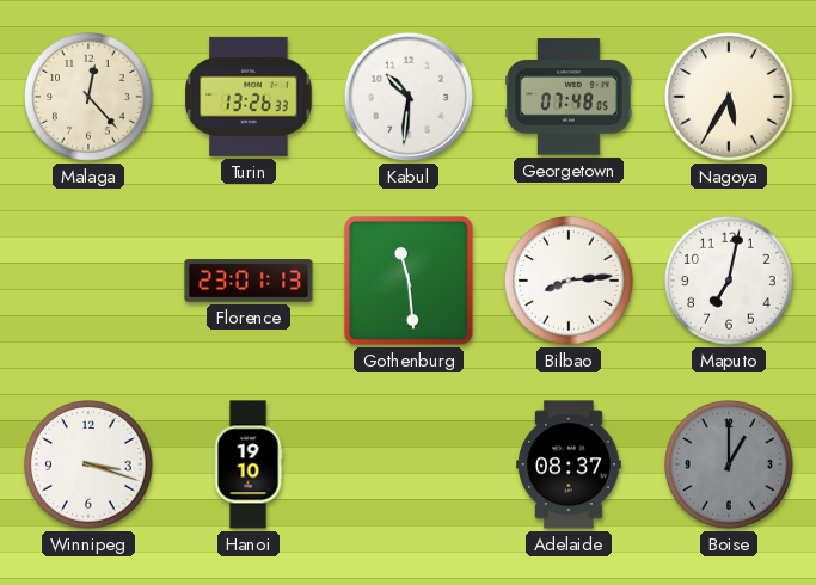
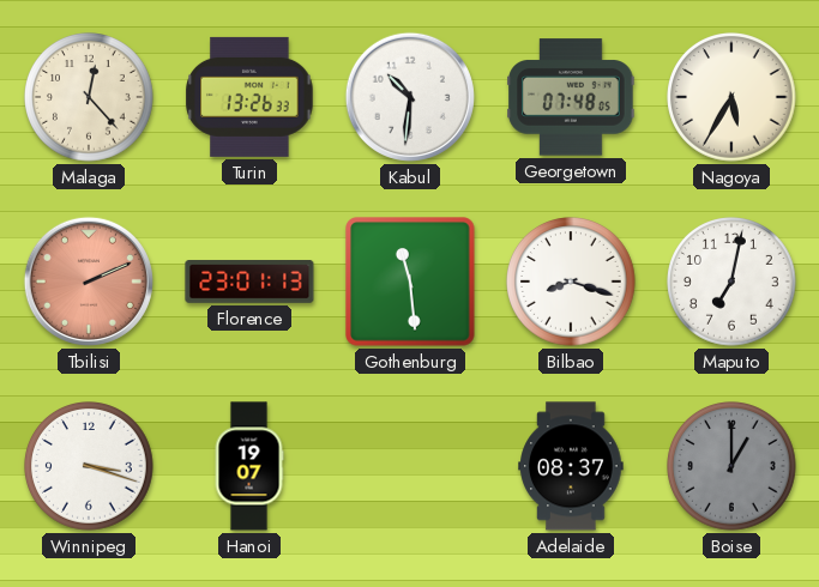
Tbilisi: none -> 2:11 (89, 282)
Bilbao: 8:14 -> 8:18 (571, 282)
Hanoi: 19:10 -> 19:07 (249, 466)
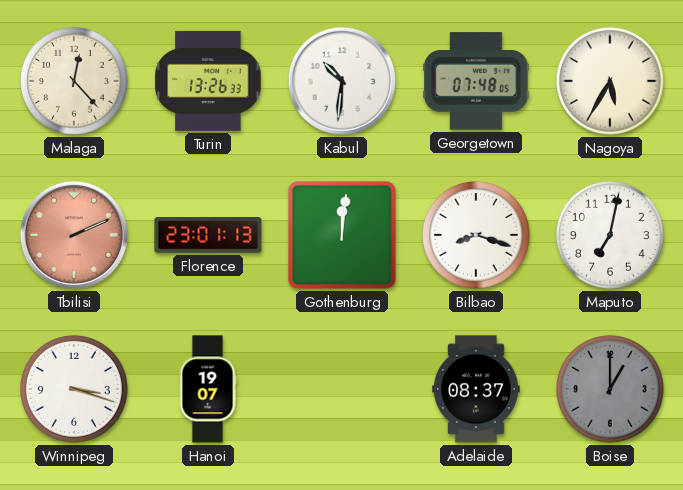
Gothenburg: 11:29 -> 12:01 (342, 235)
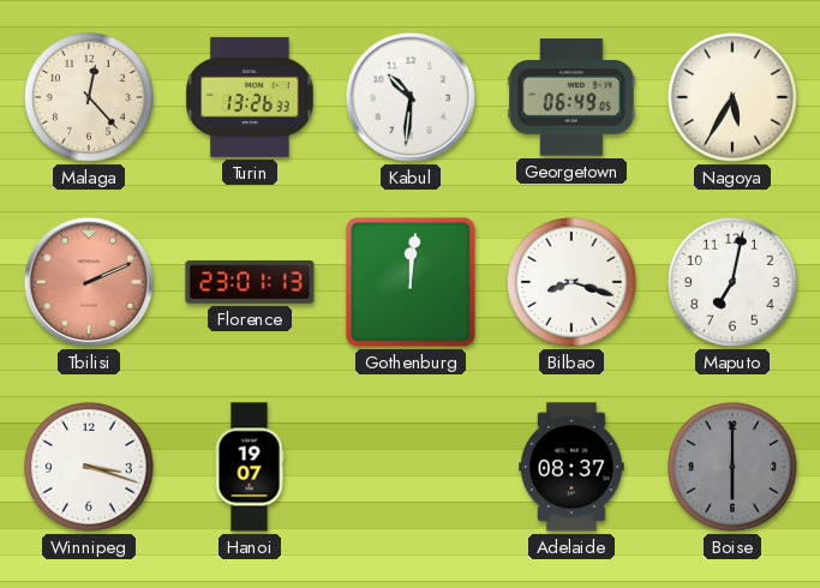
Georgetown: 07:48 -> 06:49 (571, 97)
Boise: 1:00 -> 6:00 (732, 467)
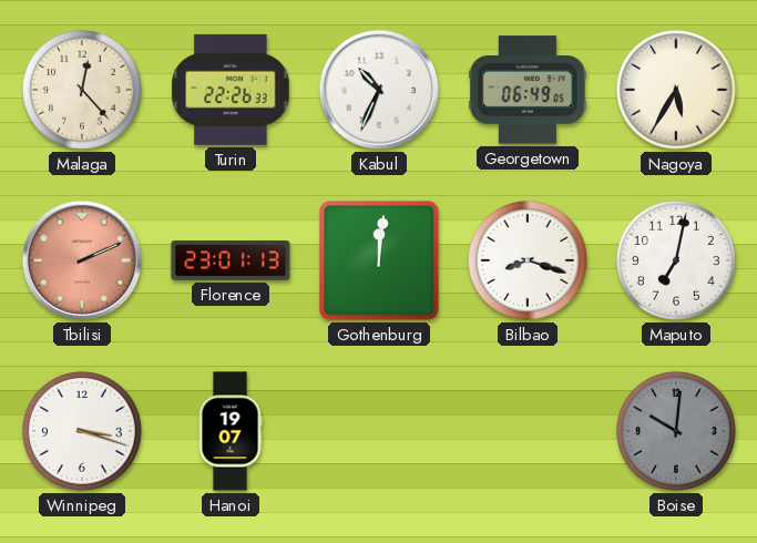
Turin: 13:26 -> 22:26 (231, 90)
Kabul: 10:31 -> 10:34 (379, 90)
Adelaide: 08:37 -> none (571, 467)
Boise: 6:00 -> 10:01 (676, 431)
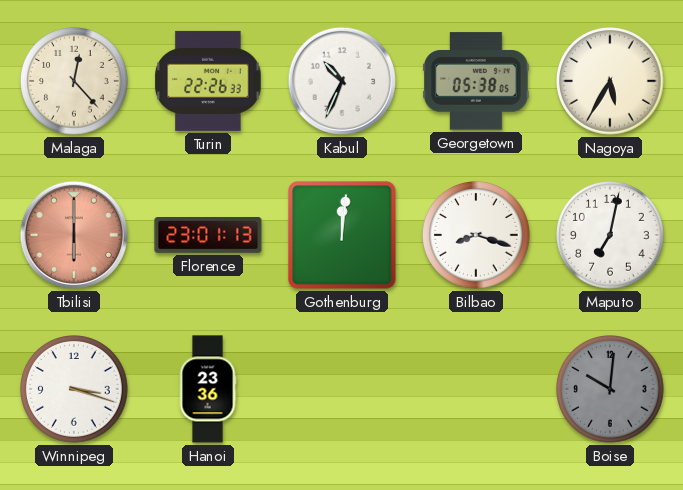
Georgetown: 06:49 -> 05:38 (476, 81)
Tbilisi: 2:11 -> 6:00 (74, 235)
Hanoi: 19:07 -> 23:36 (208, 389)
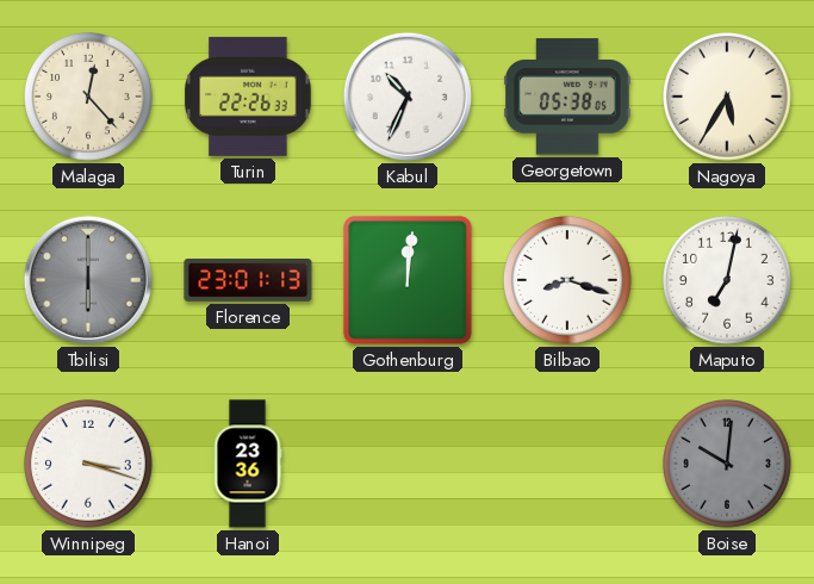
Tbilisi dial: salmon -> grey (88, 280)
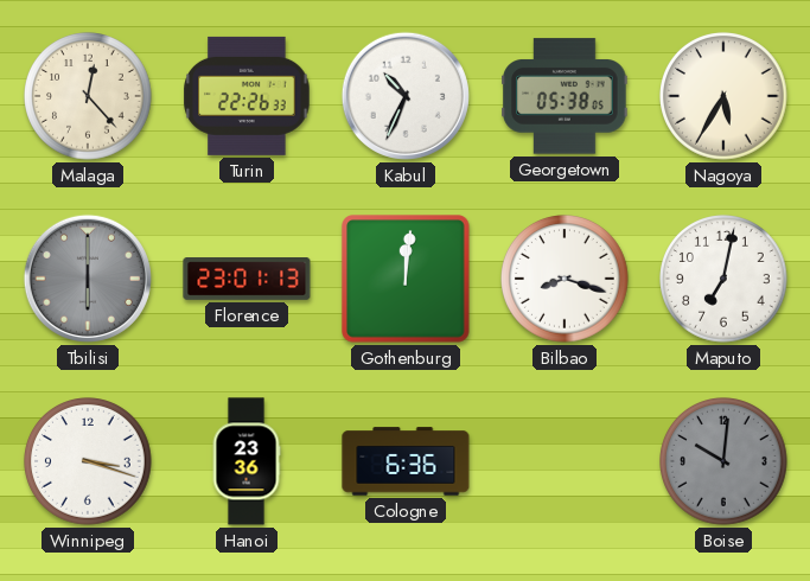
Cologne: none -> 6:36 (406, 461)
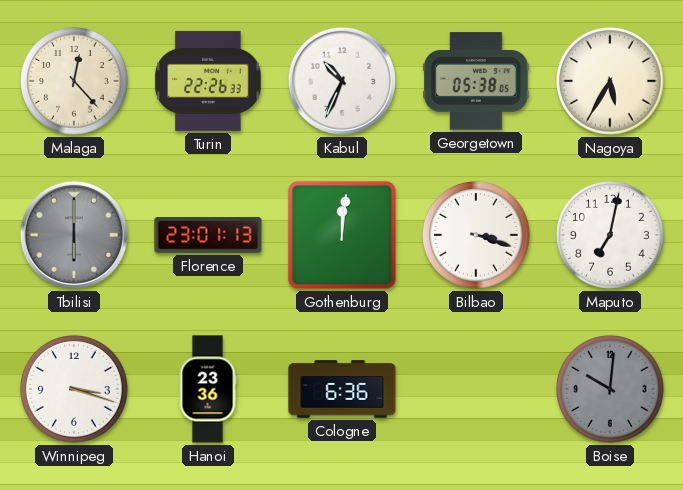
Bilbao: 8:18 -> 3:18 (476, 235)
